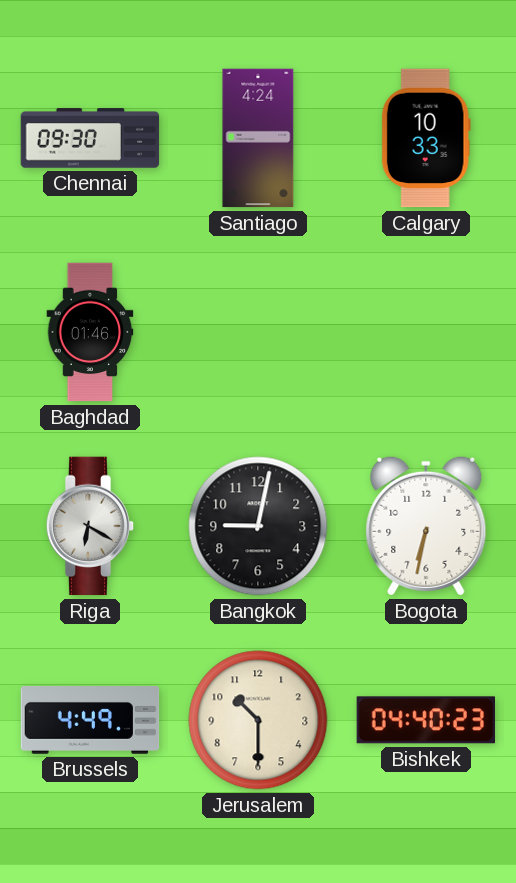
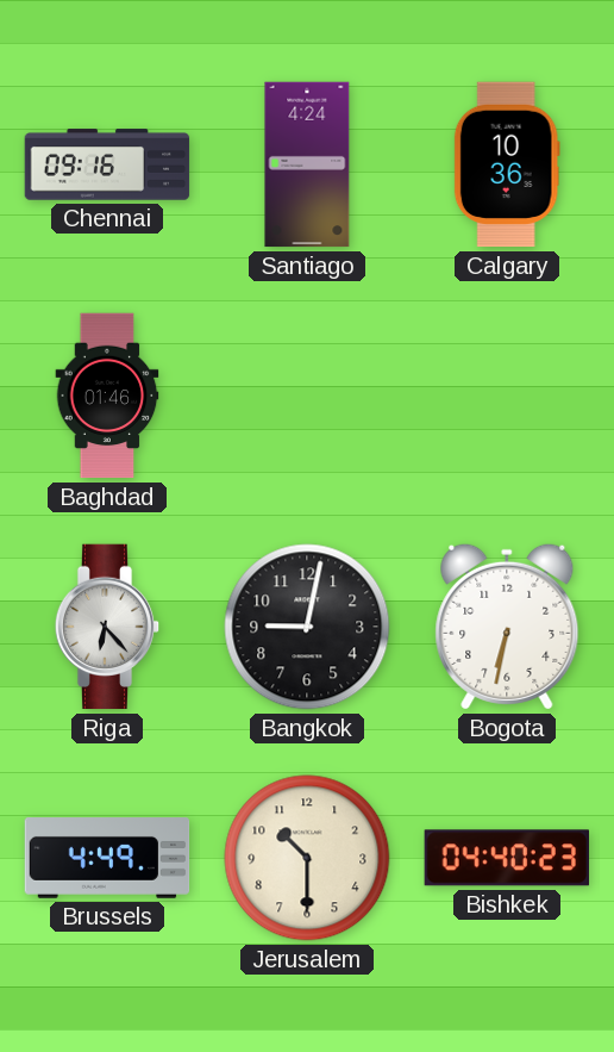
Chennai: 09:30 -> 09:16 (107, 164)
Calgary: 10:33 -> 10:36 (507, 164)
Riga: 6:20 -> 6:23 (107, 627)
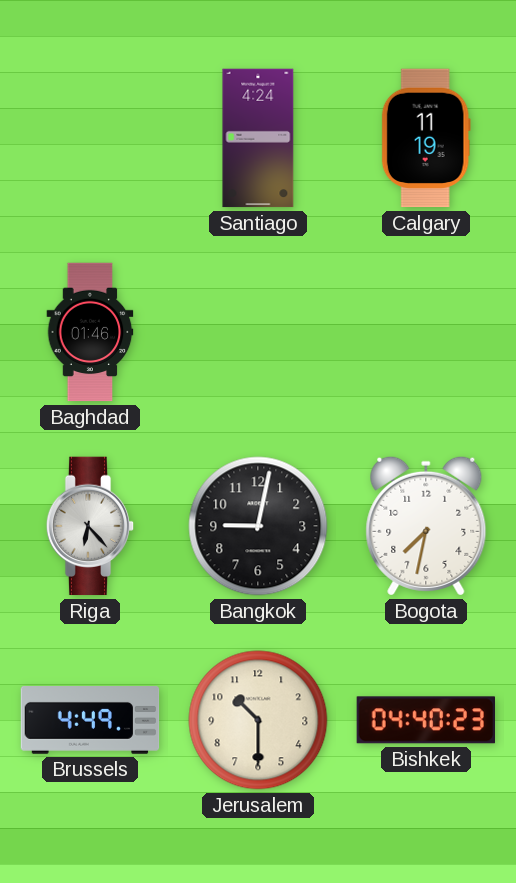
Chennai: 09:16 -> none (107, 164)
Calgary: 10:36 -> 11:19 (426, 138)
Bogota: 6:32 -> 7:32 (426, 526)
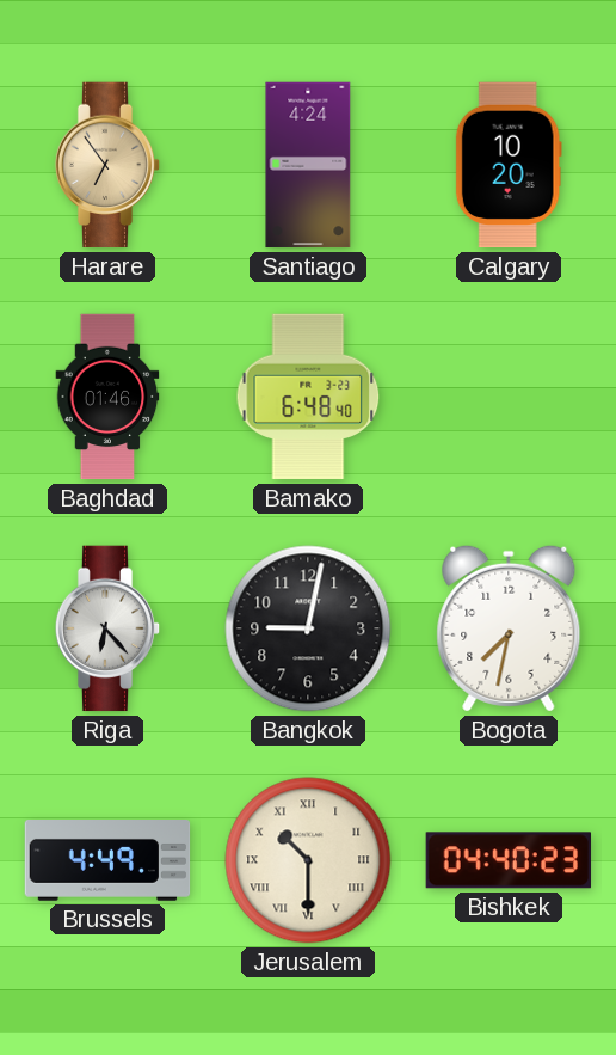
Harare: none -> 6:54 (107, 165)
Calgary: 11:19 -> 10:20 (509, 165)
Bamako: none -> 6:48 (308, 397)
Jerusalem numerals: Arabic -> Roman (308, 860)
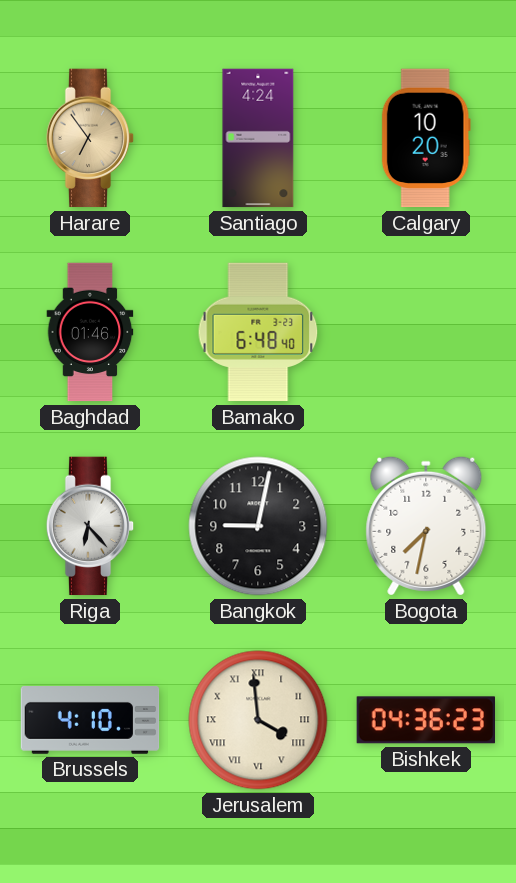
Brussels: 4:49 -> 4:10 (90, 721)
Jerusalem: 10:30 -> 3:59 (258, 720)
Bishkek: 04:40 -> 04:36 (425, 720)
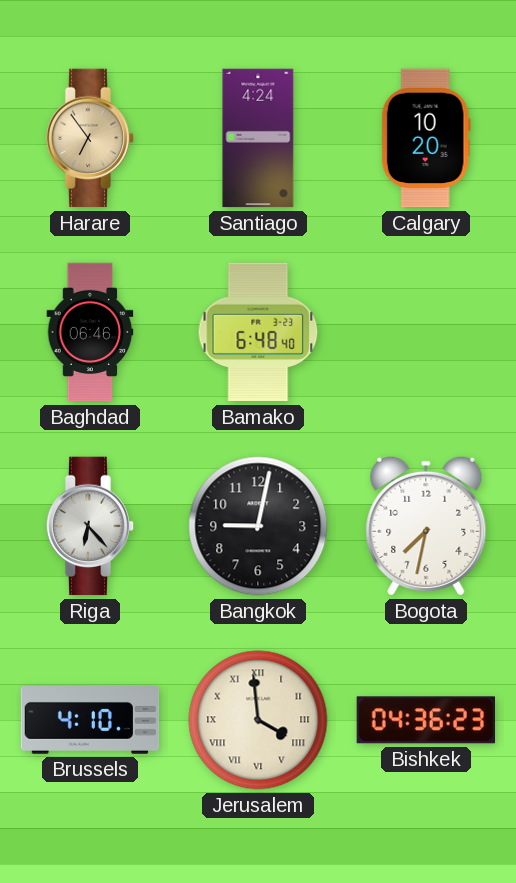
Baghdad: 01:46 -> 06:46 (90, 332)
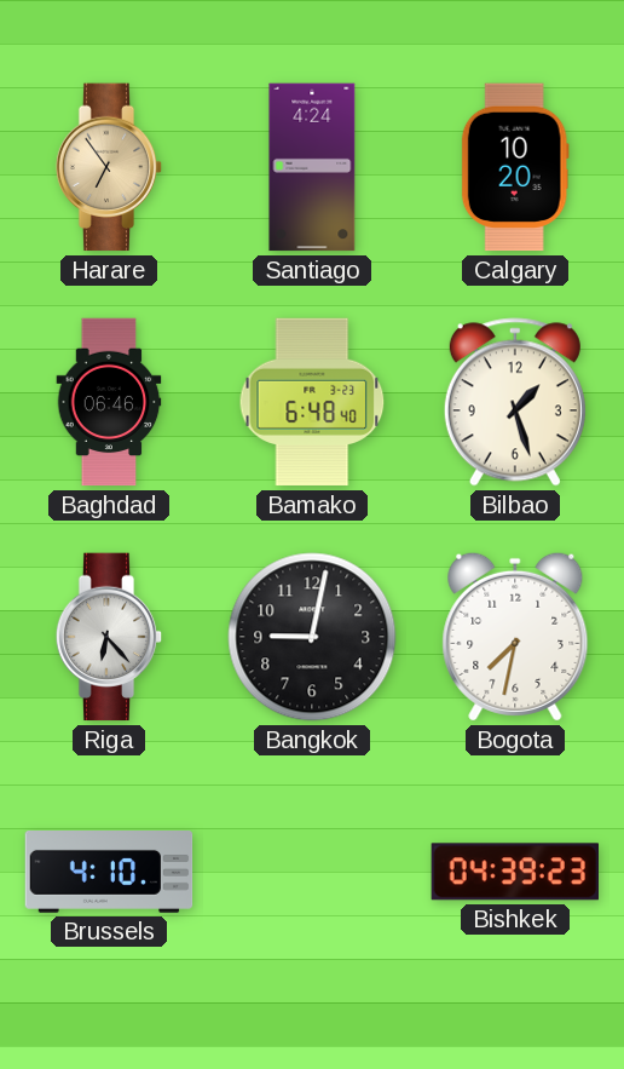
Bilbao: none -> 1:27 (515, 402)
Jerusalem: 3:59 -> none (258, 720)
Bishkek: 04:36 -> 04:39 (514, 872)
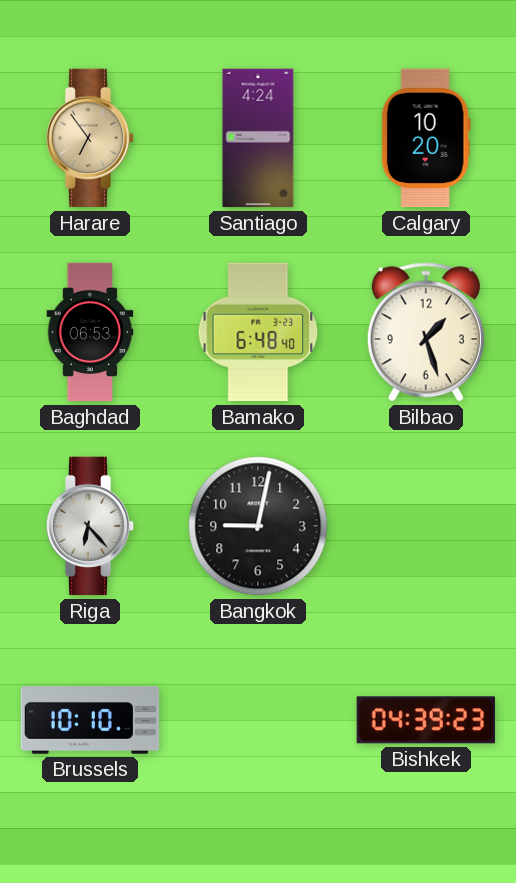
Baghdad: 06:46 -> 06:53 (90, 332)
Bogota: 7:32 -> none (515, 637)
Brussels: 4:10 -> 10:10 (90, 721)
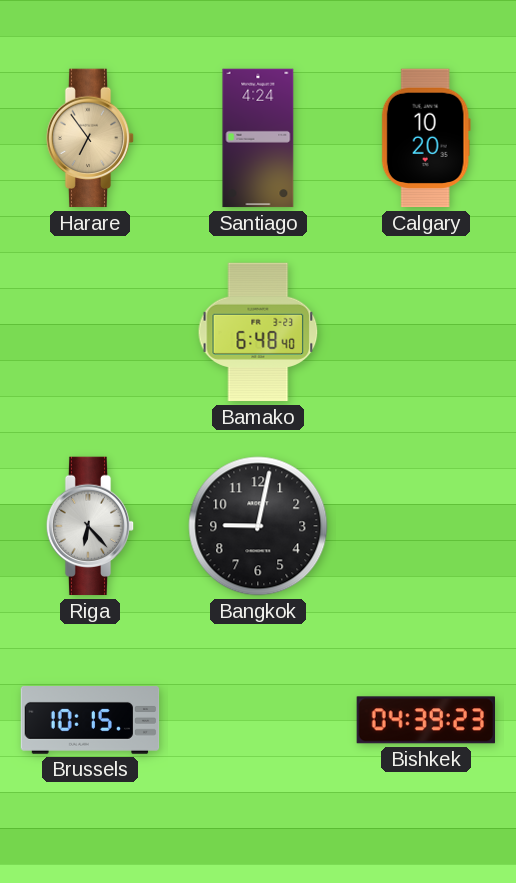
Baghdad: 06:53 -> none (90, 332)
Bilbao: 1:27 -> none (426, 332)
Brussels: 10:10 -> 10:15 (90, 721)
